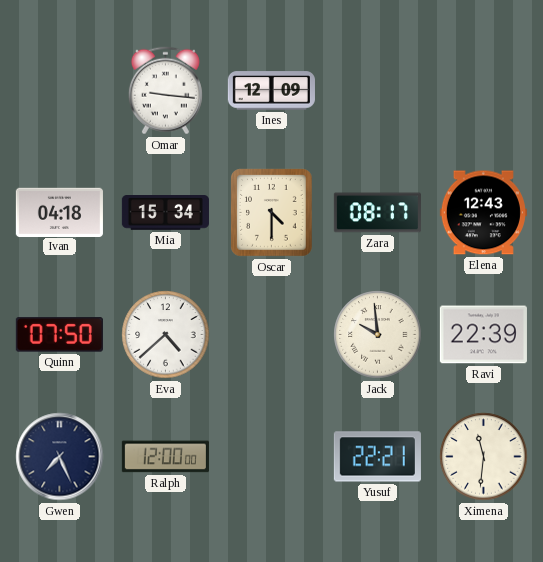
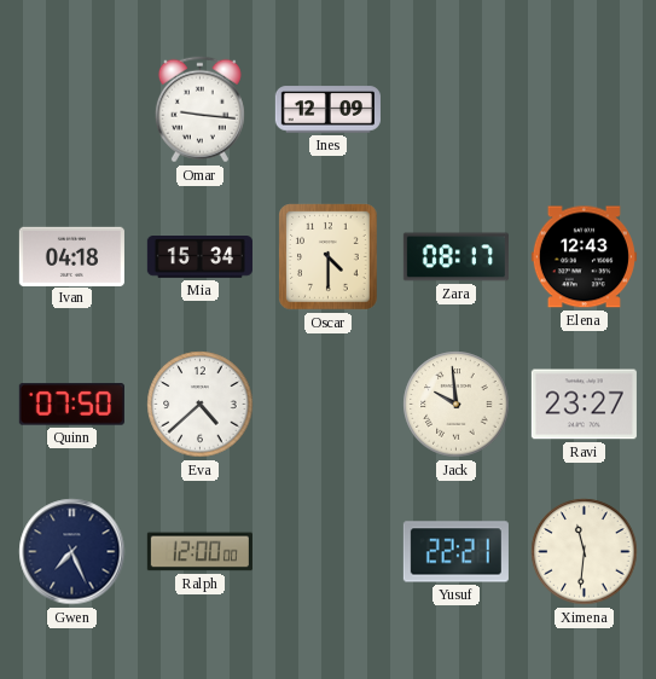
Ravi: 22:39 -> 23:27 (584, 405)
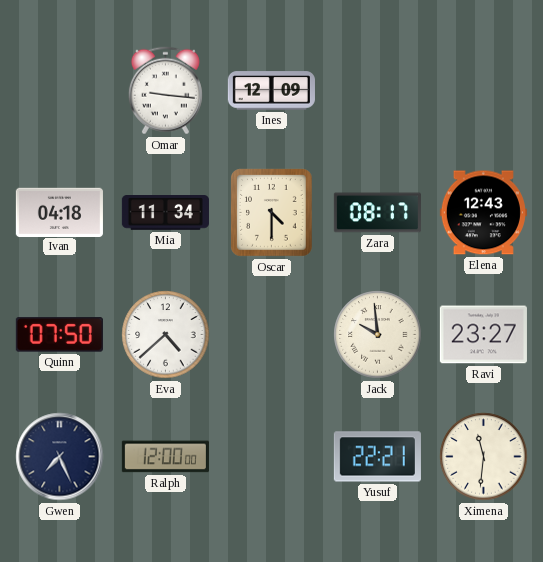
Mia: 15:34 -> 11:34 (165, 213)
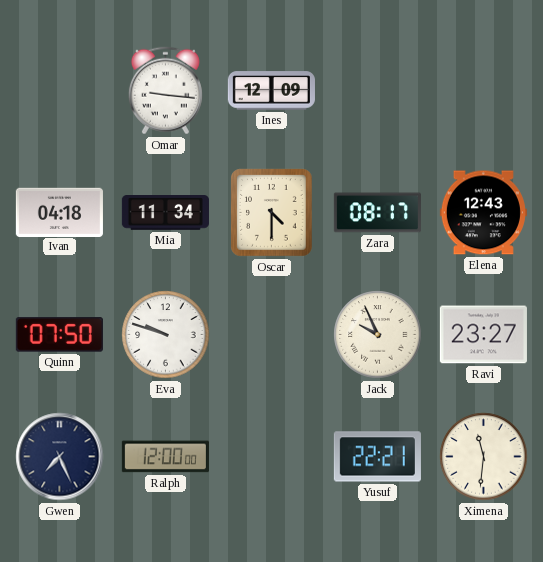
Eva: 4:38 -> 9:48 (166, 335)
Jack: 9:59 -> 9:56 (378, 335)
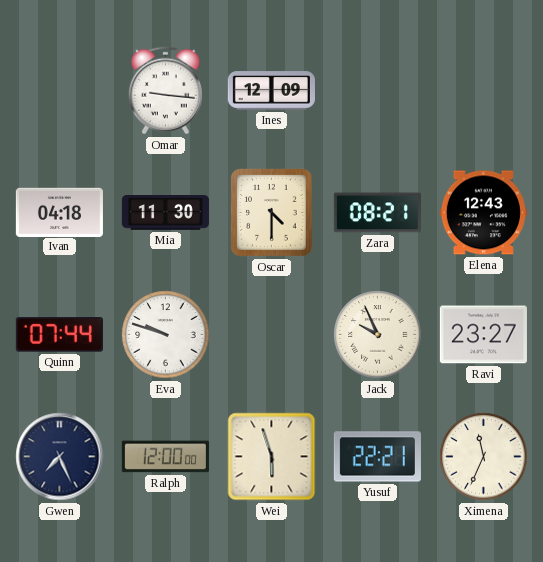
Mia: 11:34 -> 11:30 (165, 213)
Zara: 08:17 -> 08:21 (377, 213)
Quinn: 07:50 -> 07:44 (59, 335)
Wei: none -> 5:57 (272, 457)
Ximena: 11:31 -> 11:34 (484, 457)
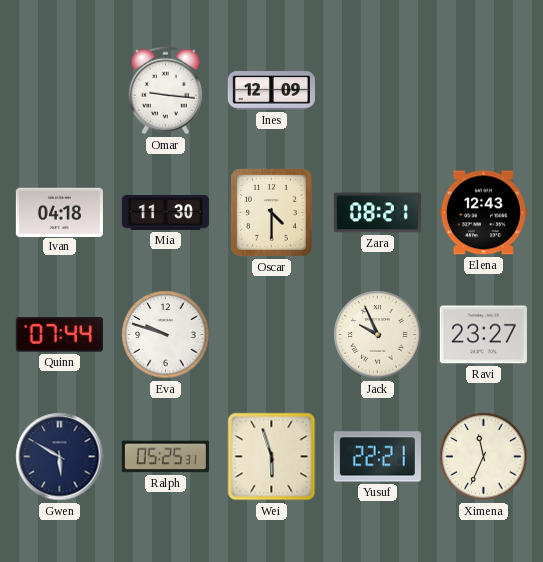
Gwen: 7:26 -> 5:50 (60, 457)
Ralph: 12:00 -> 05:25 (165, 457)
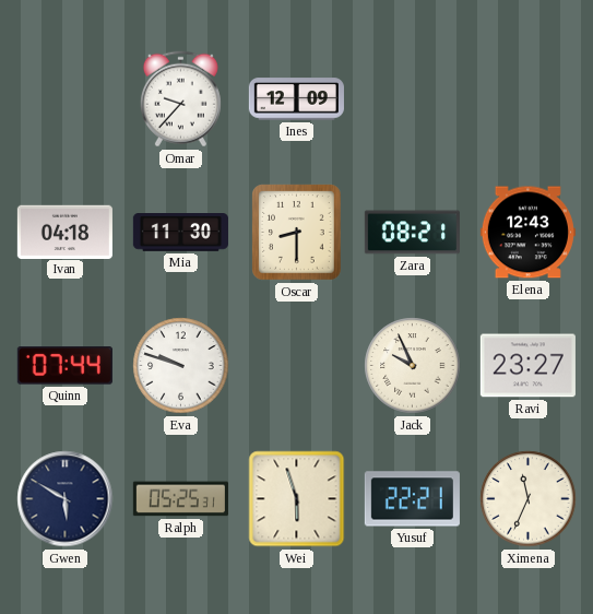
Omar: 9:16 -> 9:37 (180, 99)
Oscar: 4:30 -> 8:30 (297, 233)
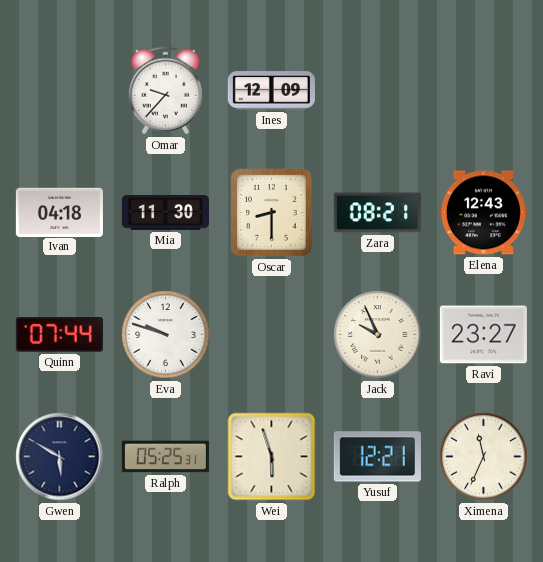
Yusuf: 22:21 -> 12:21 (377, 457)
